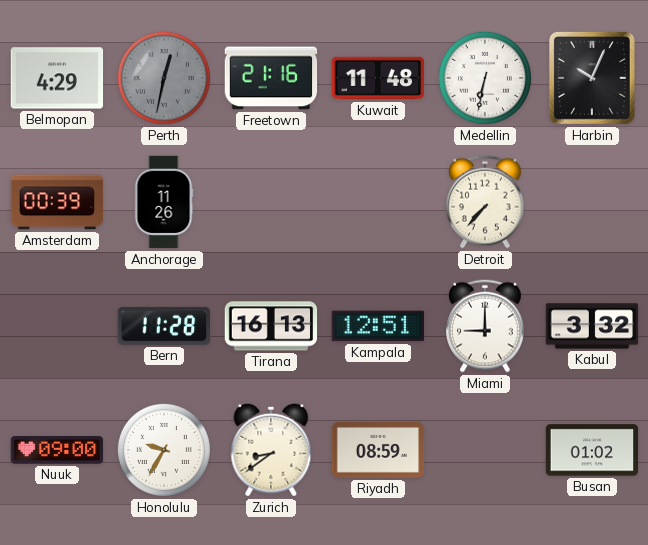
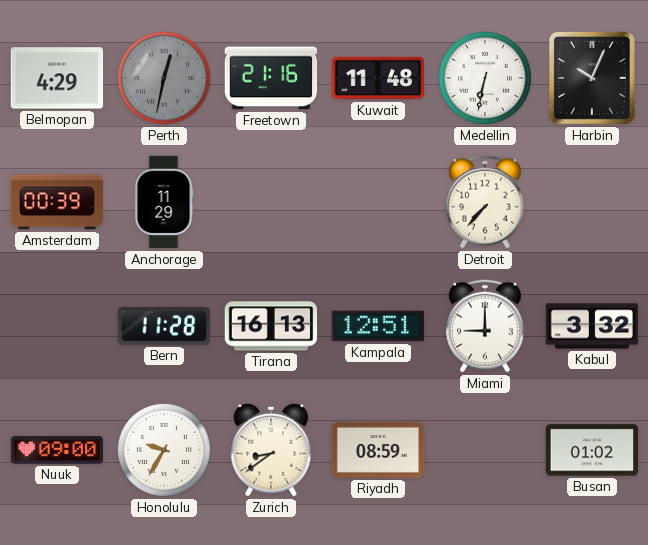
Anchorage: 11:26 -> 11:29 (164, 202)
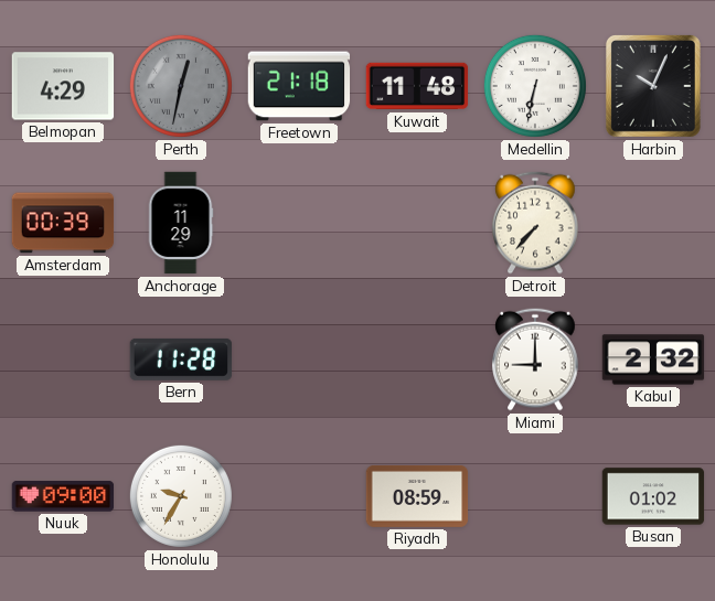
Freetown: 21:16 -> 21:18 (299, 86)
Tirana: 16:13 -> none (271, 326)
Kampala: 12:51 -> none (378, 326)
Kabul: 3:32 -> 2:32 (653, 359)
Zurich: 8:39 -> none (271, 450)
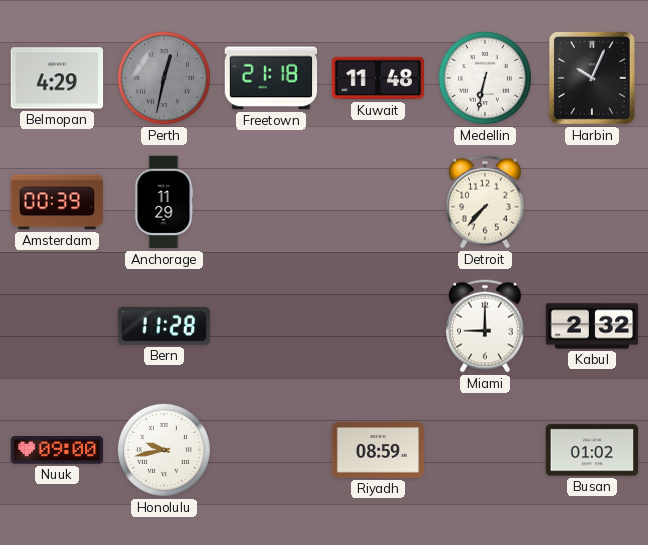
Honolulu: 9:35 -> 9:43 (164, 450)
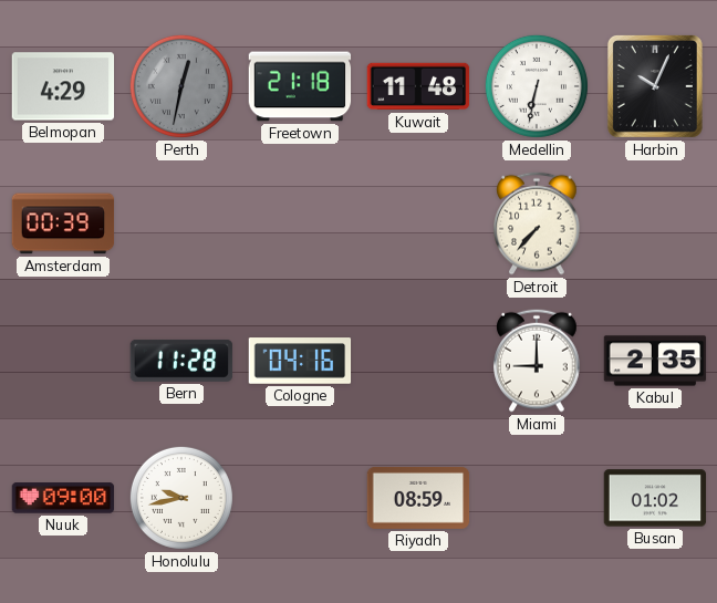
Anchorage: 11:29 -> none (164, 202)
Cologne: none -> 04:16 (300, 361)
Kabul: 2:32 -> 2:35 (655, 361)
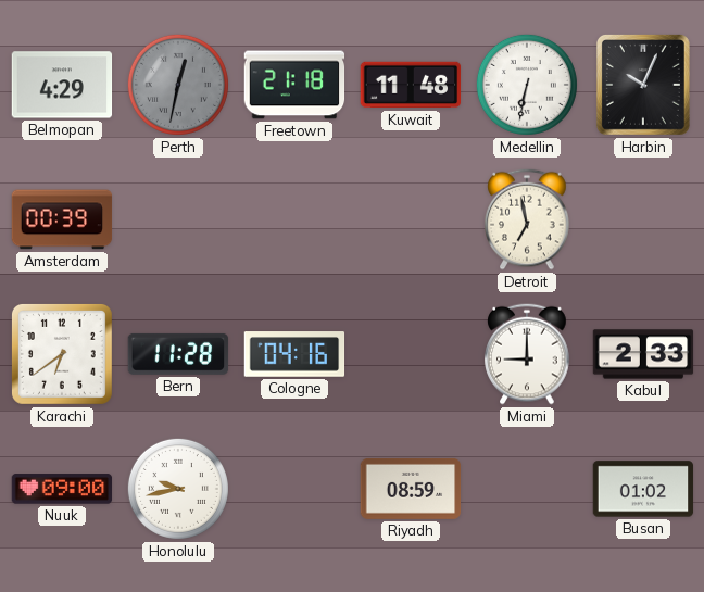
Detroit: 7:37 -> 6:58 (527, 219)
Karachi: none -> 6:39 (62, 354)
Kabul: 2:35 -> 2:33 (643, 354)
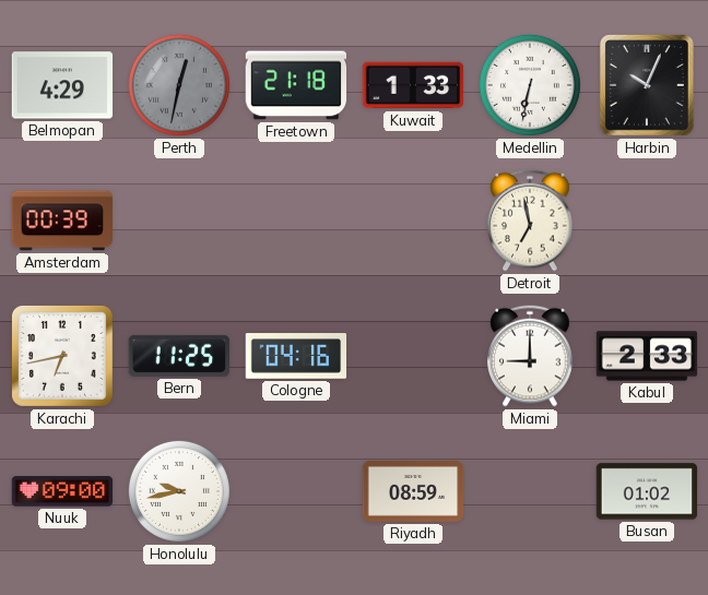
Kuwait: 11:48 -> 1:33 (413, 85)
Karachi: 6:39 -> 6:43 (62, 356)
Bern: 11:28 -> 11:25 (179, 356)
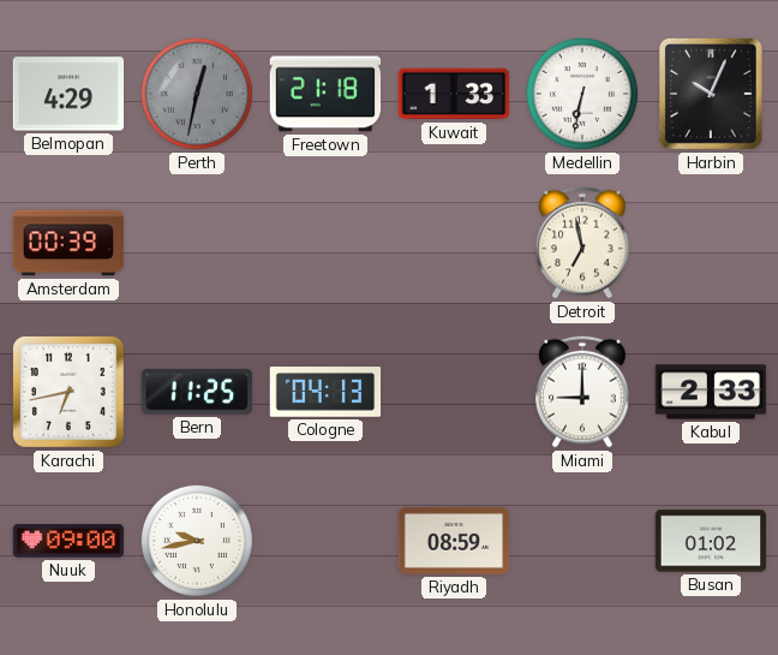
Cologne: 04:16 -> 04:13 (325, 392)
